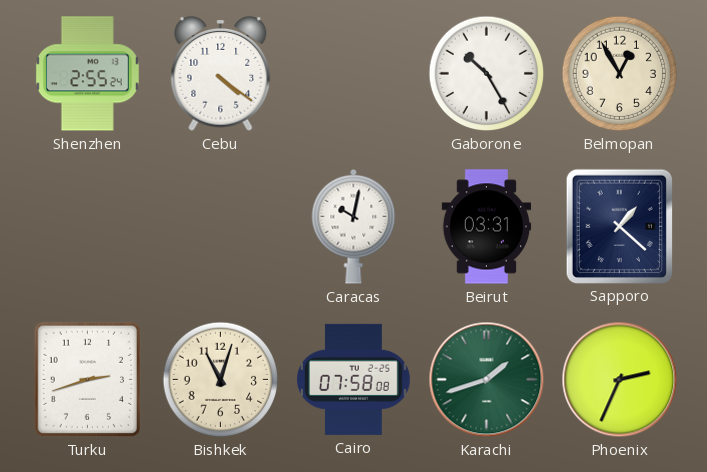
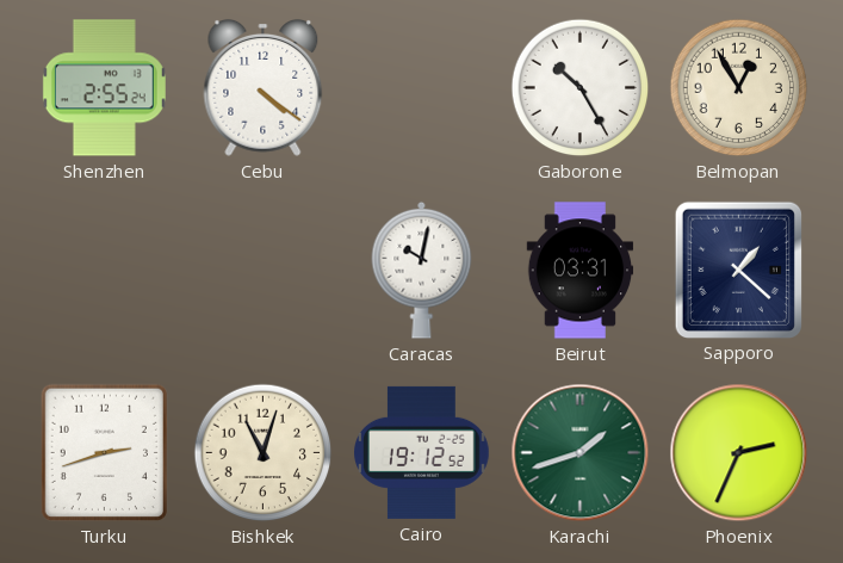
Cairo: 07:58 -> 19:12 (422, 452)
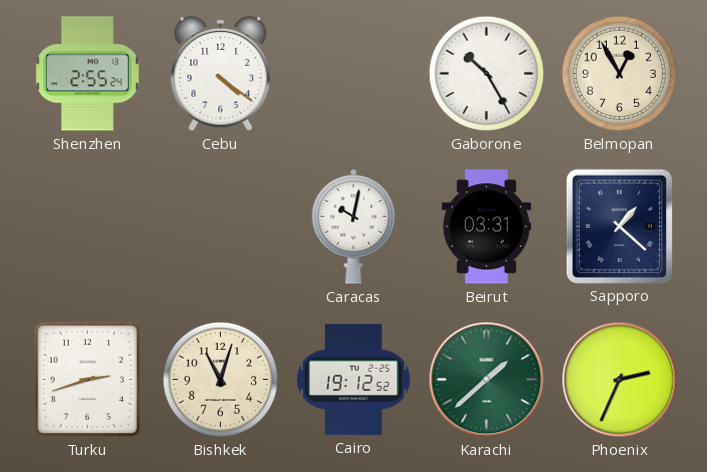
Karachi: 1:42 -> 1:38 (487, 380)
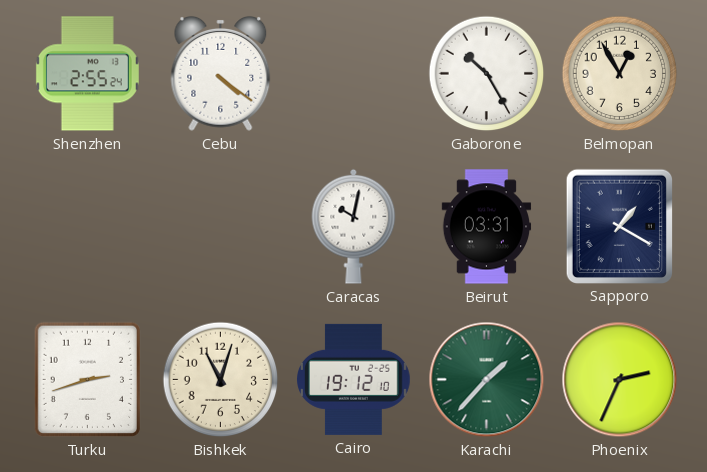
Sapporo: 1:22 -> 1:20 (619, 226)
Cairo: 19:12:52 -> 19:12:10 (354, 379)
Karachi: 1:38 -> 1:37 (487, 380)
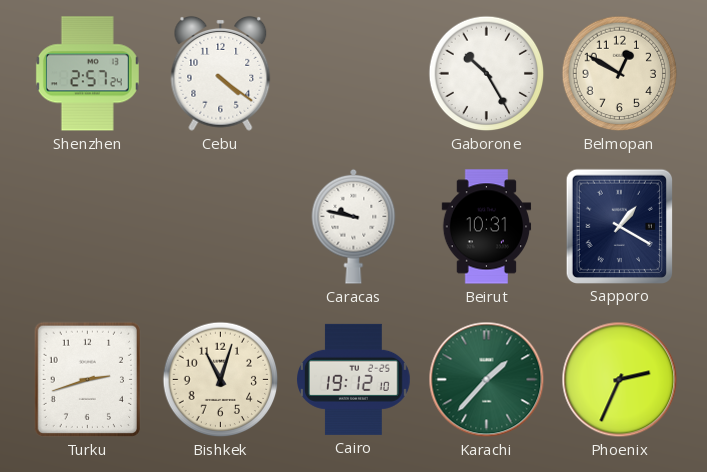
Shenzhen: 2:55 -> 2:57 (87, 74)
Belmopan: 12:55 -> 12:50 (620, 74)
Caracas: 10:02 -> 9:47 (354, 226)
Beirut: 03:31 -> 10:31 (487, 227)
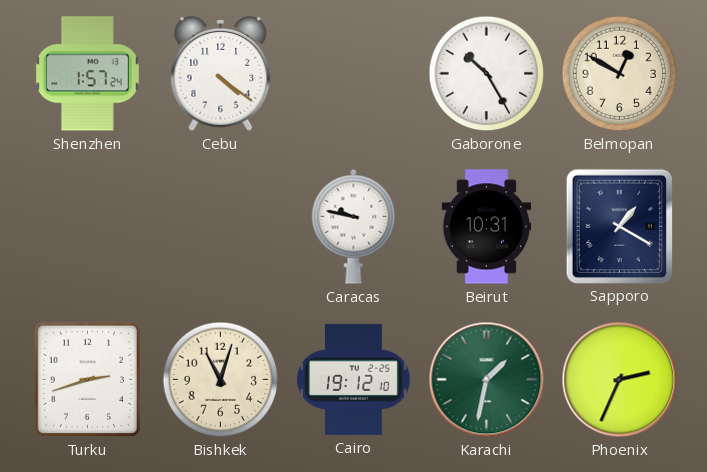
Shenzhen: 2:57 -> 1:57 (87, 74)
Karachi: 1:37 -> 1:32 (487, 380)
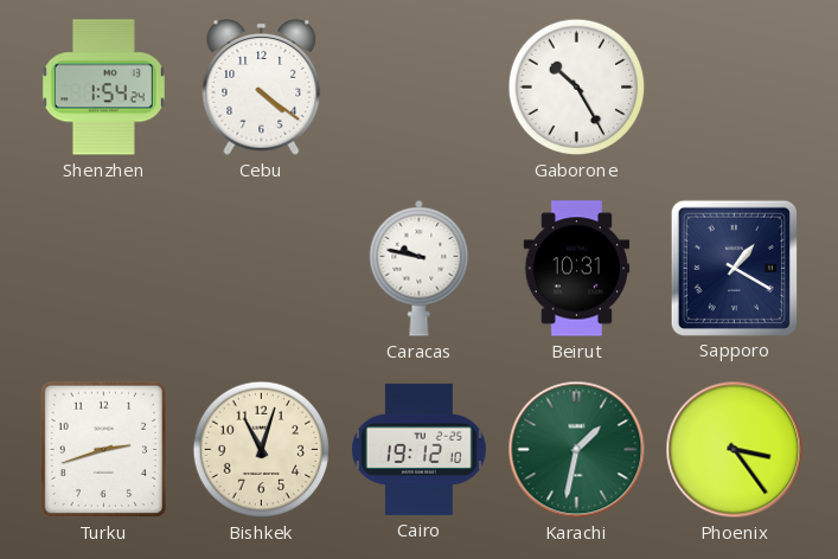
Shenzhen: 1:57 -> 1:54 (103, 88)
Belmopan: 12:50 -> none (620, 74)
Phoenix: 2:34 -> 3:24 (735, 450)
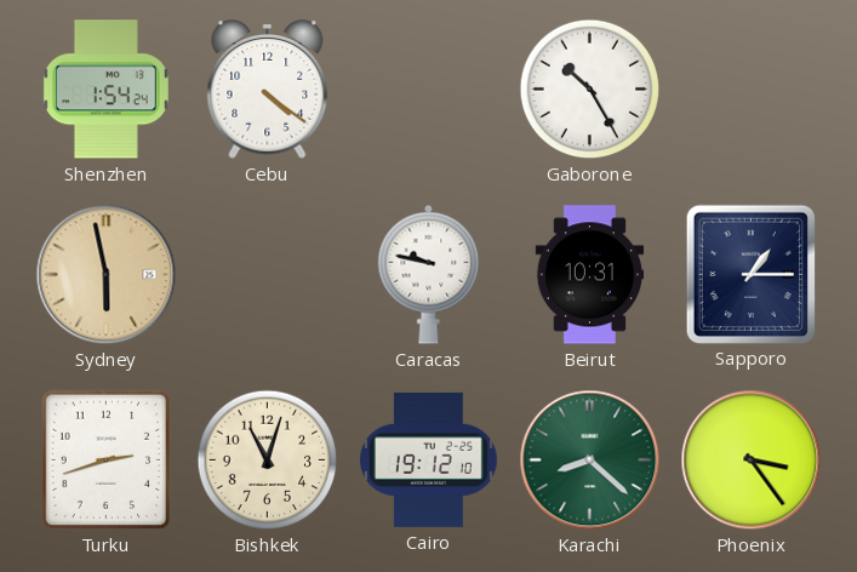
Sydney: none -> 5:58 (107, 275)
Sapporo: 1:20 -> 1:15 (750, 274)
Karachi: 1:32 -> 8:22 (590, 461)
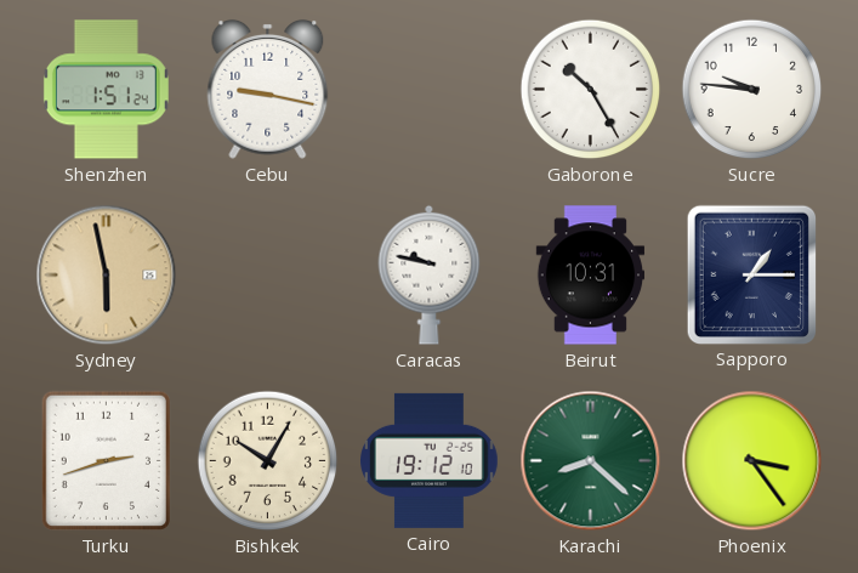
Shenzhen: 1:54 -> 1:51 (106, 90)
Cebu: 4:21 -> 9:17 (268, 89)
Sucre: none -> 9:46 (752, 90)
Bishkek: 11:03 -> 10:05 (268, 461)
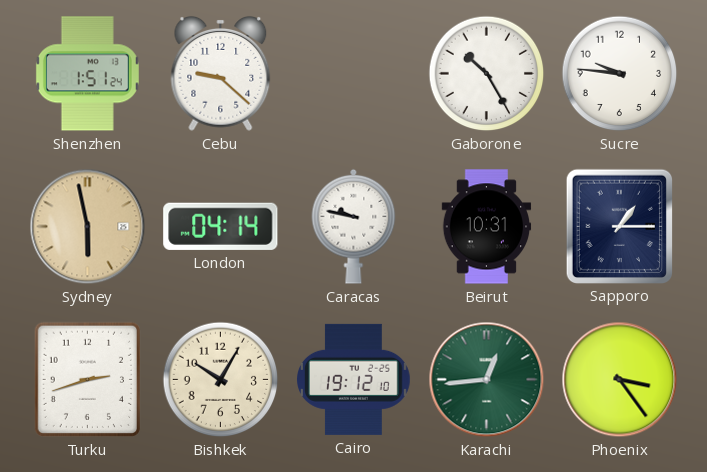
Cebu: 9:17 -> 9:22 (221, 73)
London: none -> 04:14 (221, 226)
Karachi: 8:22 -> 12:44 (487, 380)
